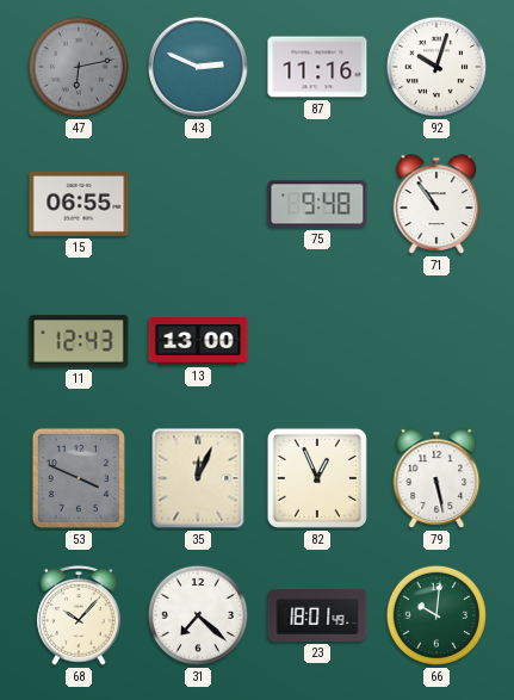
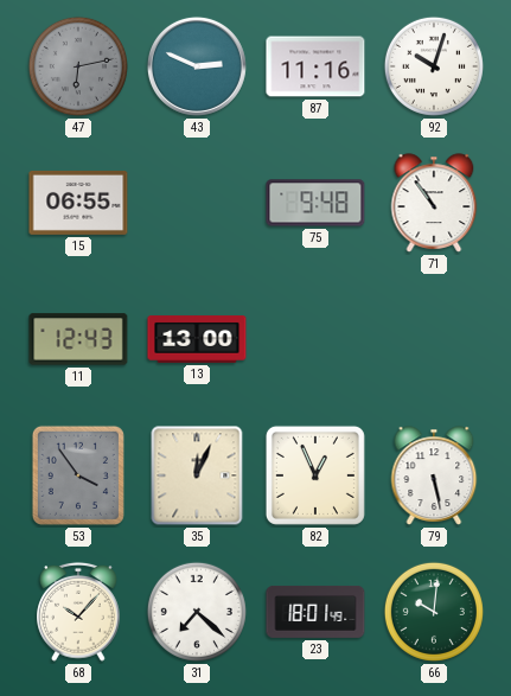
53: 3:49 -> 3:54 (78, 475)
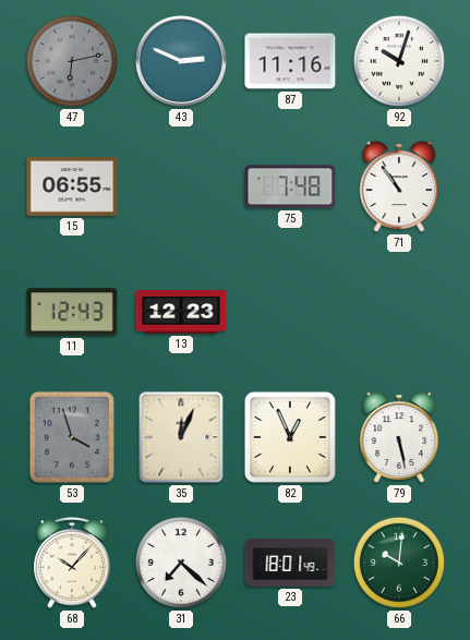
75: 9:48 -> 7:48 (290, 186)
13: 13:00 -> 12:23 (181, 313)
53: 3:54 -> 3:57 (72, 437)
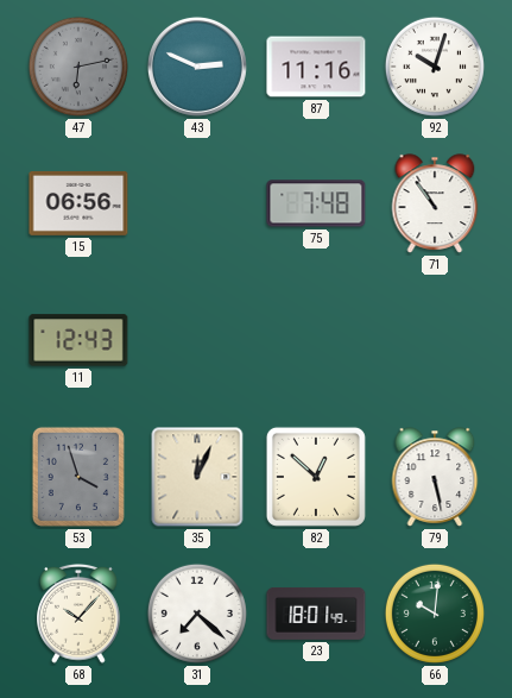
15: 06:55 -> 06:56 (78, 203)
13: 12:23 -> none (181, 313)
82: 12:56 -> 12:52 (316, 477)
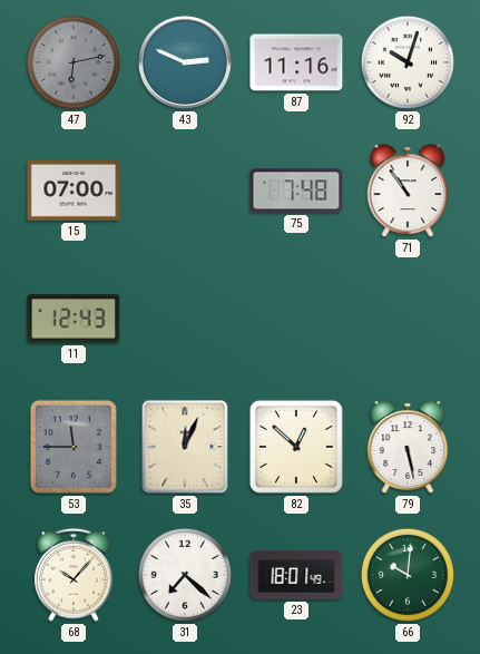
15: 06:56 -> 07:00 (74, 191)
53: 3:57 -> 11:45 (74, 447)
